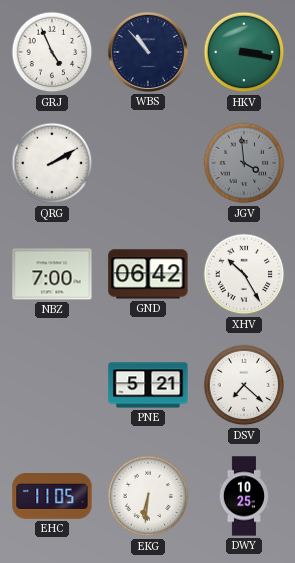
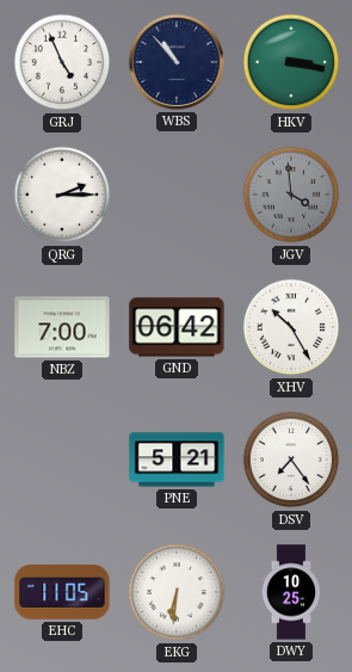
QRG: 2:10 -> 2:15 (62, 195)
DSV: 7:22 -> 7:24 (291, 460)
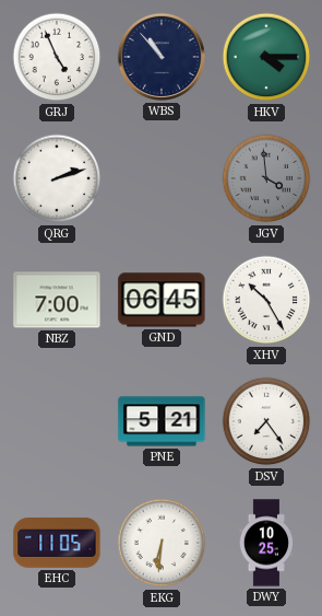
HKV: 3:17 -> 4:15 (266, 57)
QRG: 2:15 -> 2:12 (57, 178)
GND: 06:42 -> 06:45 (162, 300)
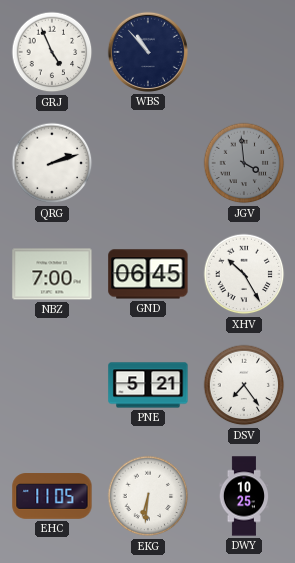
HKV: 4:15 -> none (266, 57)
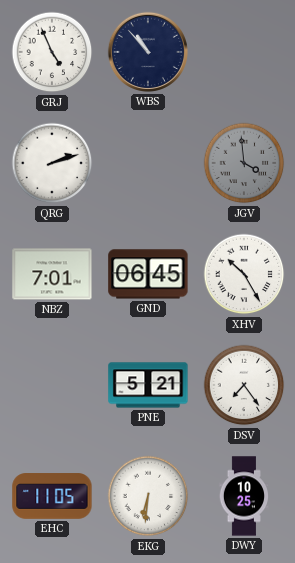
NBZ: 7:00 -> 7:01 (52, 274)
